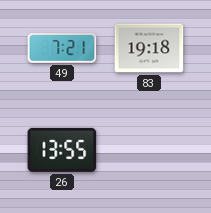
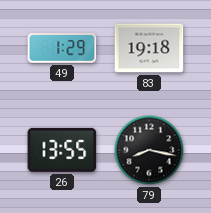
49: 7:21 -> 1:29 (62, 49)
79: none -> 8:17 (149, 150)
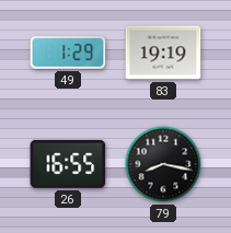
83: 19:18 -> 19:19 (163, 53)
26: 13:55 -> 16:55 (68, 164)
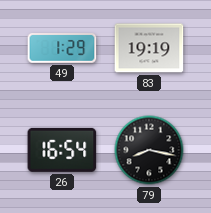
26: 16:55 -> 16:54 (62, 150)
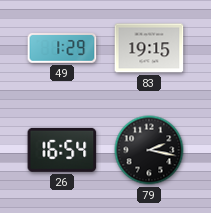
83: 19:19 -> 19:15 (149, 48)
79: 8:17 -> 2:17 (149, 150)
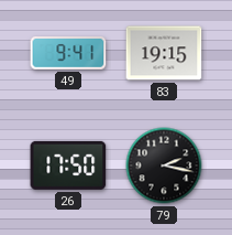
49: 1:29 -> 9:41 (68, 54)
26: 16:54 -> 17:50 (68, 165)
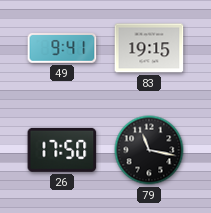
79: 2:17 -> 11:17 (149, 150)
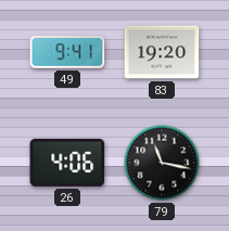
83: 19:15 -> 19:20 (162, 52)
26: 17:50 -> 4:06 (67, 163)
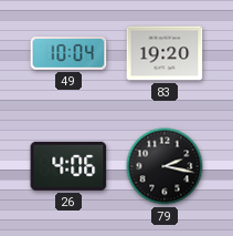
49: 9:41 -> 10:04 (68, 54)
79: 11:17 -> 2:17 (165, 166)
